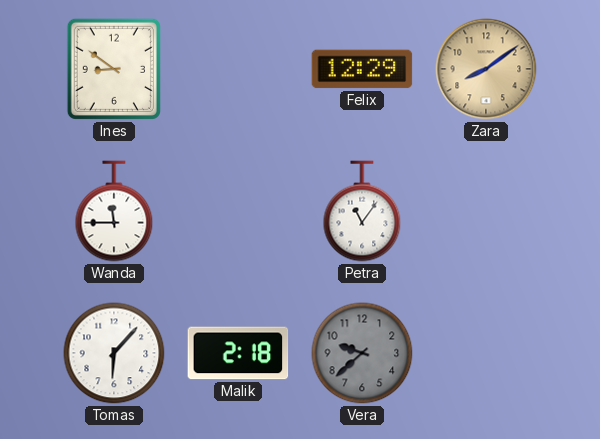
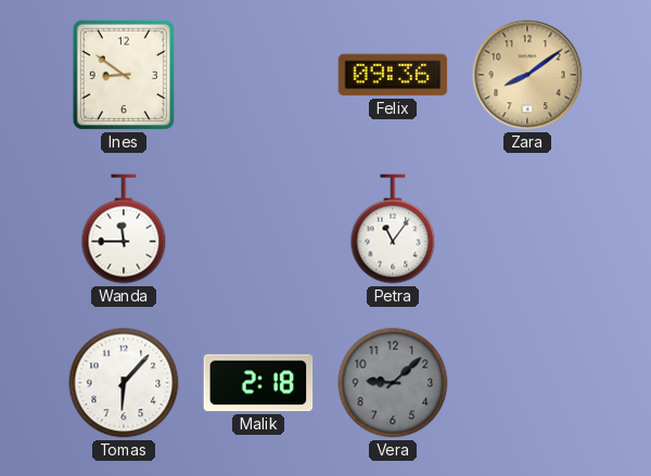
Felix: 12:29 -> 09:36 (393, 75)
Vera: 9:38 -> 9:08 (393, 383)
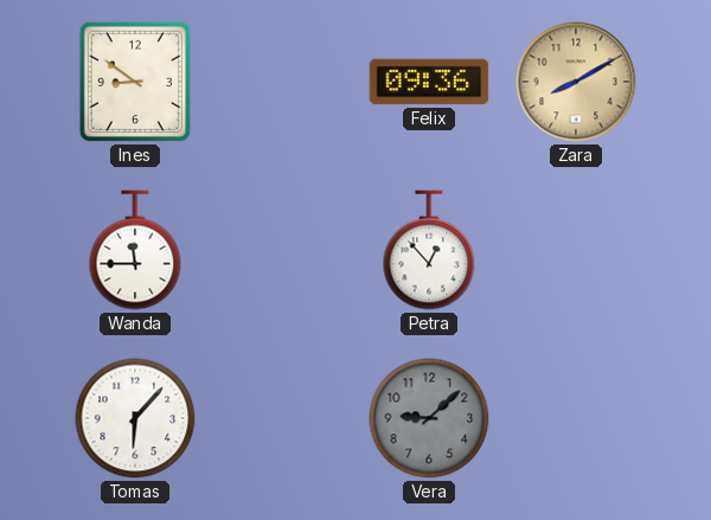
Zara: 8:09 -> 8:10 (576, 82)
Petra: 11:06 -> 12:53 (429, 250)
Malik: 2:18 -> none (258, 383)
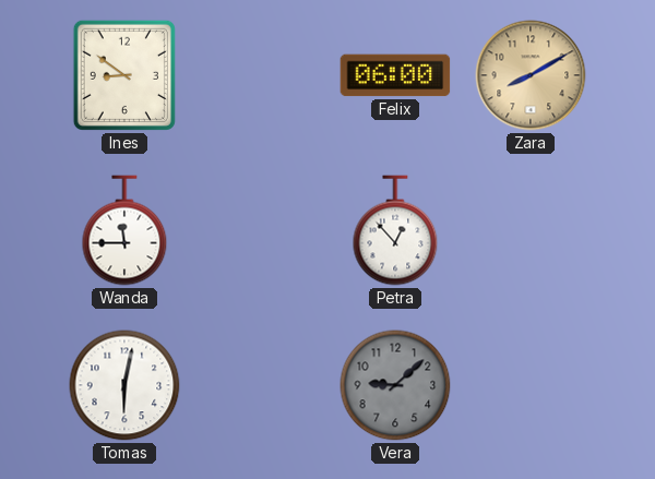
Felix: 09:36 -> 06:00 (395, 75)
Tomas: 6:07 -> 6:02 (124, 385)
